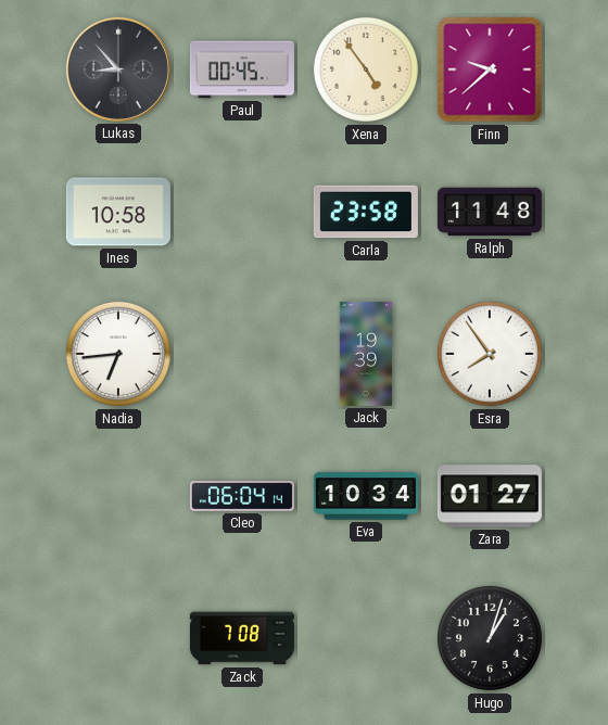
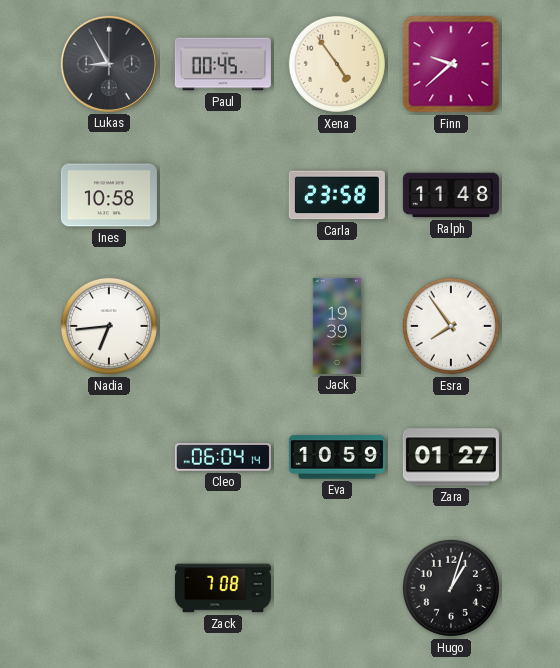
Lukas: 8:53 -> 8:55 (109, 64)
Eva: 10:34 -> 10:59 (337, 457)
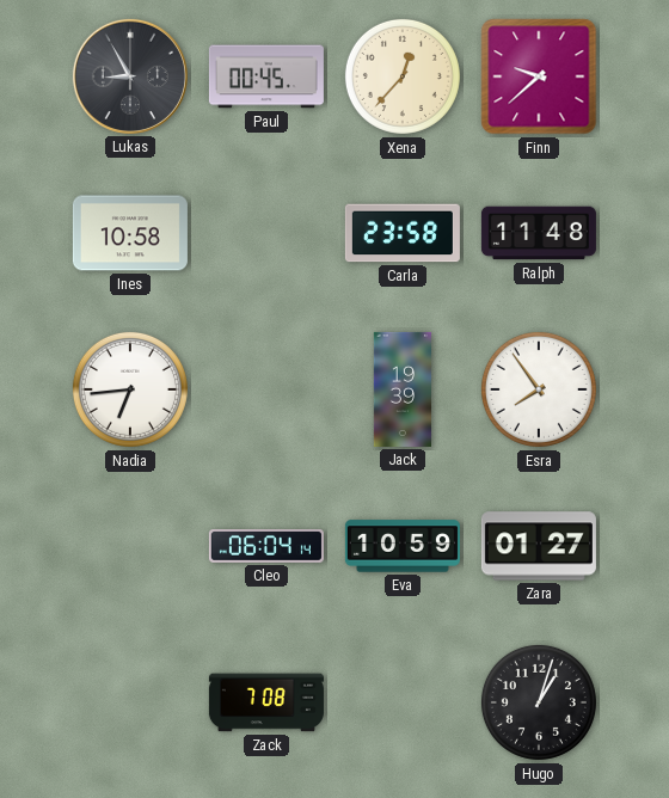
Xena: 4:54 -> 12:37 (403, 76)
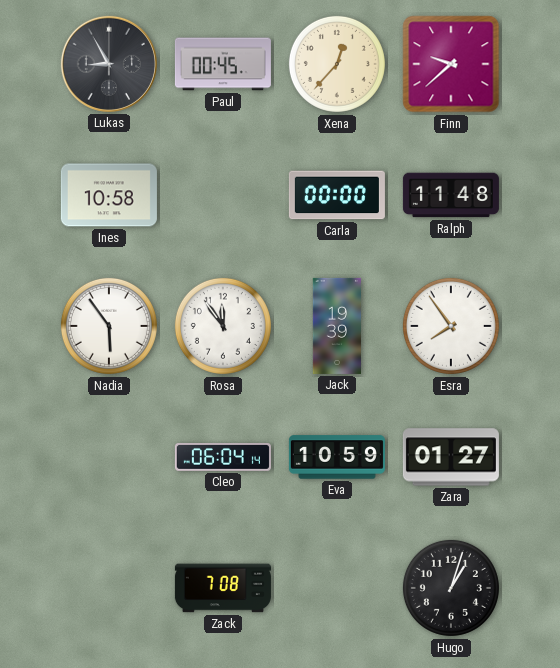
Carla: 23:58 -> 00:00 (337, 195)
Nadia: 6:44 -> 5:54 (109, 326)
Rosa: none -> 11:54 (223, 326)
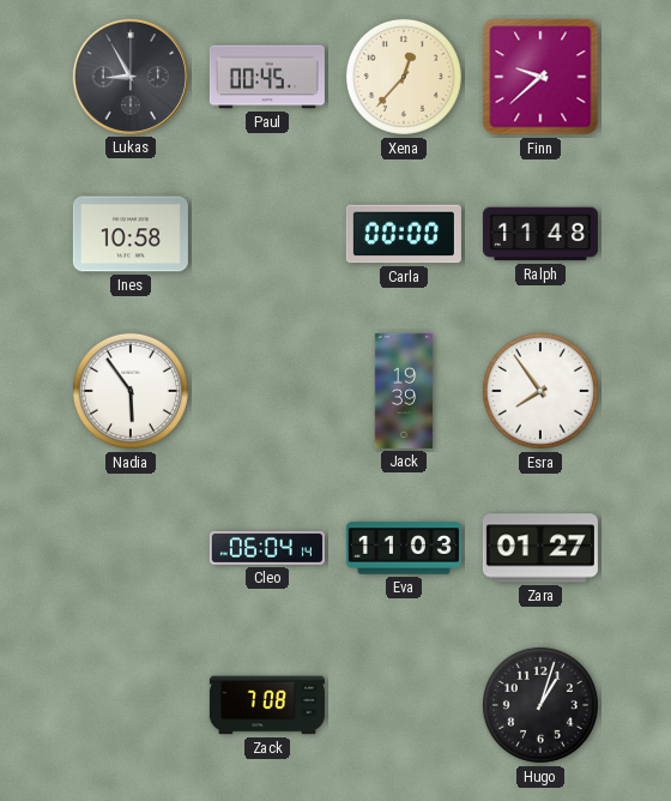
Rosa: 11:54 -> none (223, 326)
Eva: 10:59 -> 11:03 (404, 548)
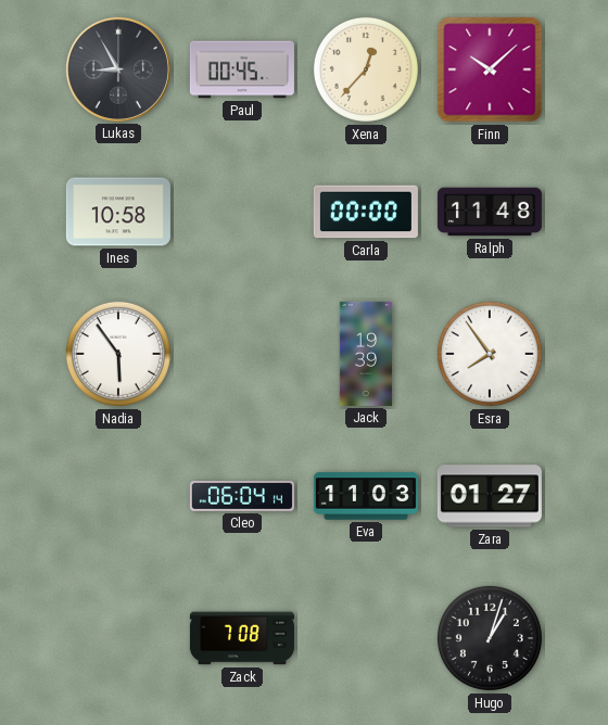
Finn: 9:38 -> 10:08 (490, 69)
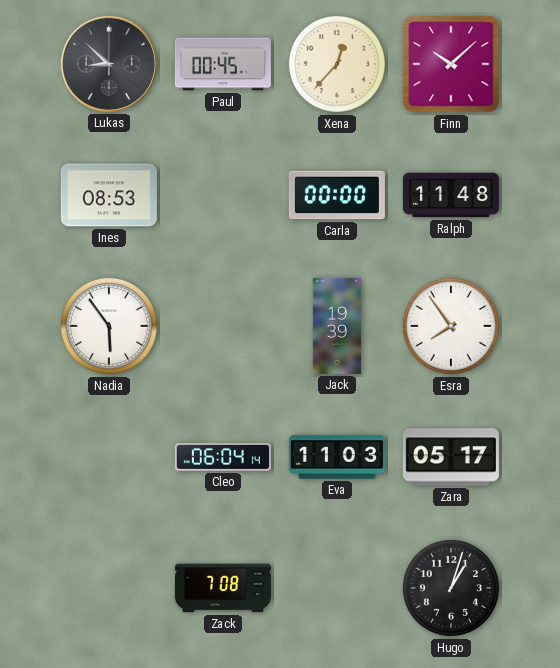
Lukas: 8:55 -> 8:52 (109, 64)
Ines: 10:58 -> 08:53 (109, 195)
Zara: 01:27 -> 05:17 (451, 457)
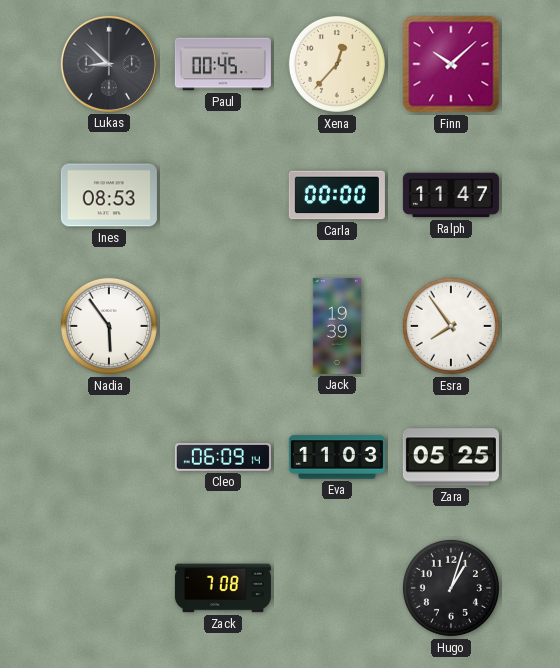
Ralph: 11:48 -> 11:47 (451, 195)
Cleo: 06:04 -> 06:09 (223, 458)
Zara: 05:17 -> 05:25 (451, 457)
